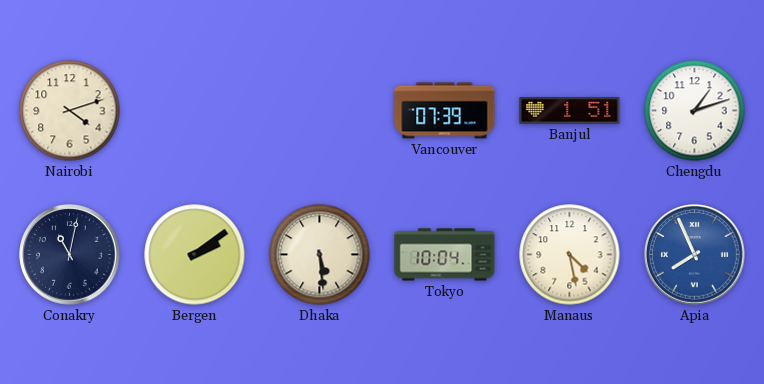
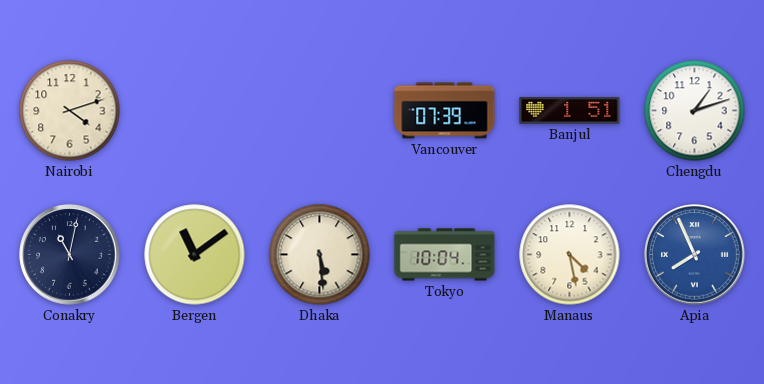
Bergen: 2:09 -> 11:09 (195, 255)
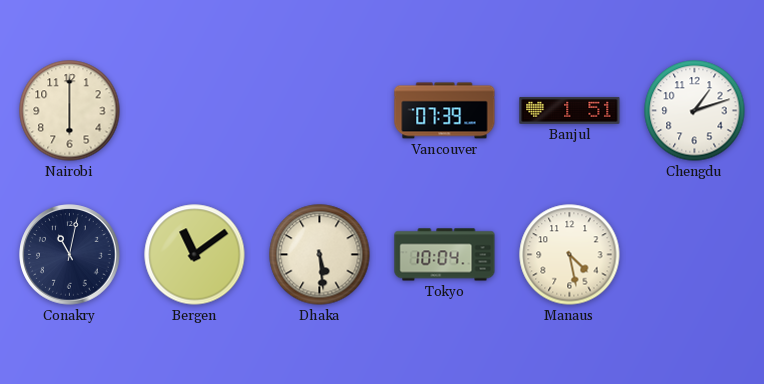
Nairobi: 4:12 -> 6:00 (70, 111)
Apia: 7:56 -> none (695, 255)
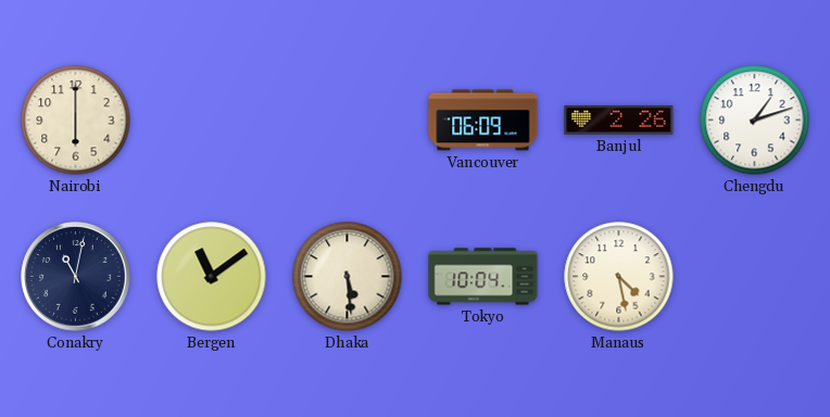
Vancouver: 07:39 -> 06:09 (483, 121)
Banjul: 1:51 -> 2:26 (619, 119)
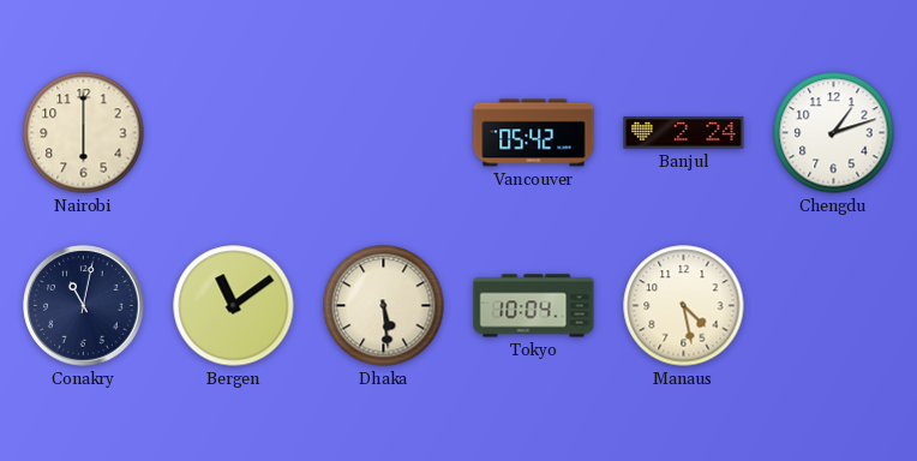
Vancouver: 06:09 -> 05:42 (534, 133)
Banjul: 2:26 -> 2:24 (684, 132)
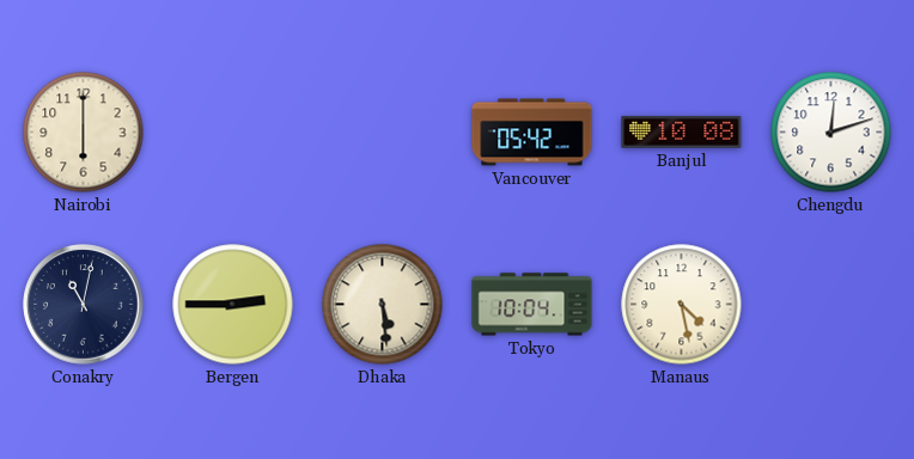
Banjul: 2:24 -> 10:08 (682, 131)
Chengdu: 1:12 -> 12:12 (831, 133)
Bergen: 11:09 -> 2:45 (233, 305)
